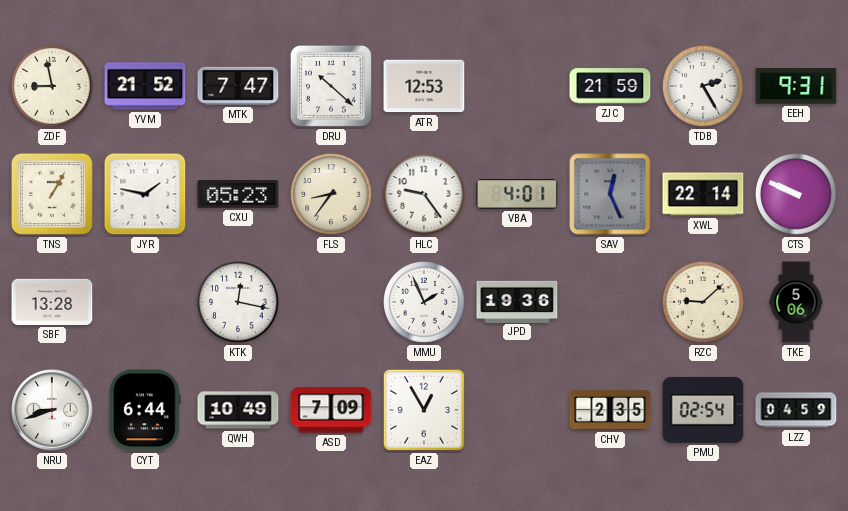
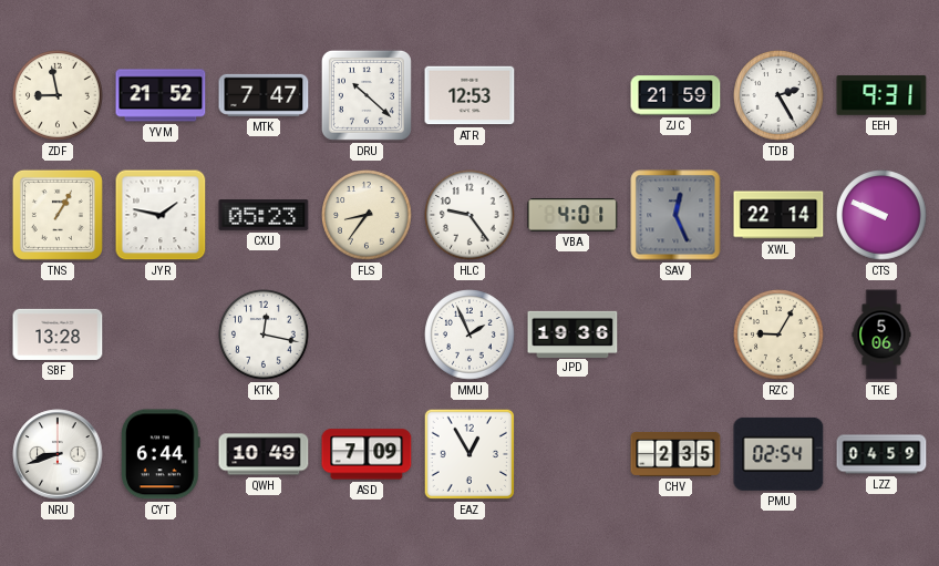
RZC: 9:08 -> 9:05 (778, 335)
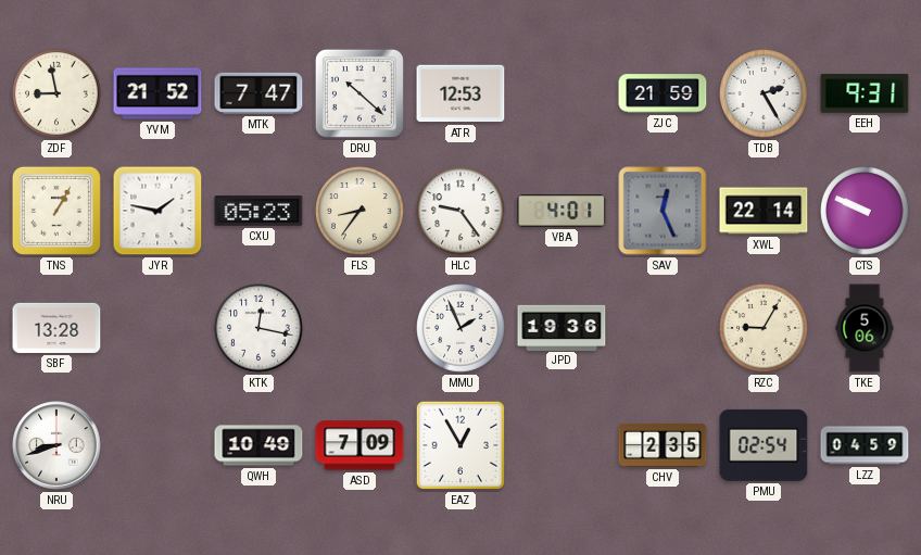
CYT: 6:44 -> none (162, 454)
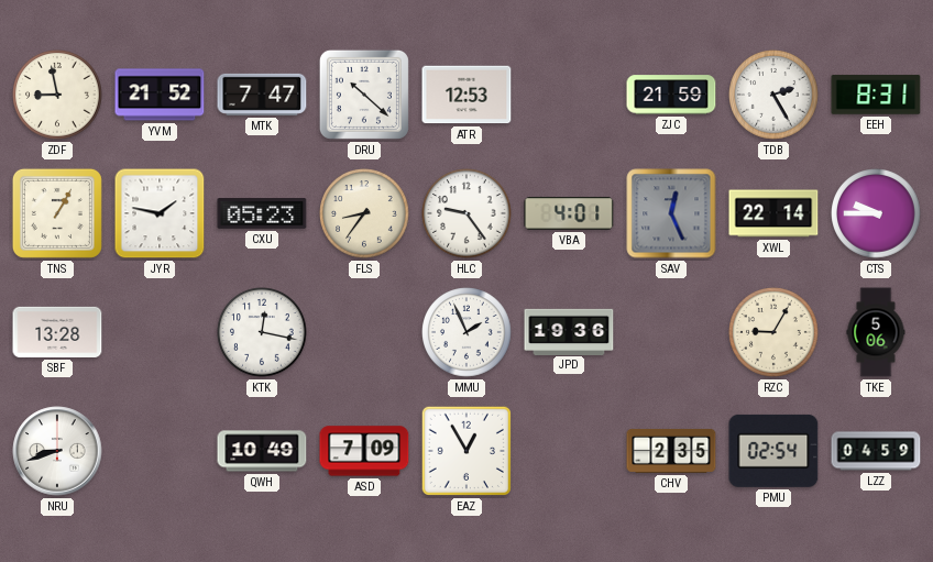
EEH: 9:31 -> 8:31 (876, 95)
CTS: 9:49 -> 9:45 (876, 213)
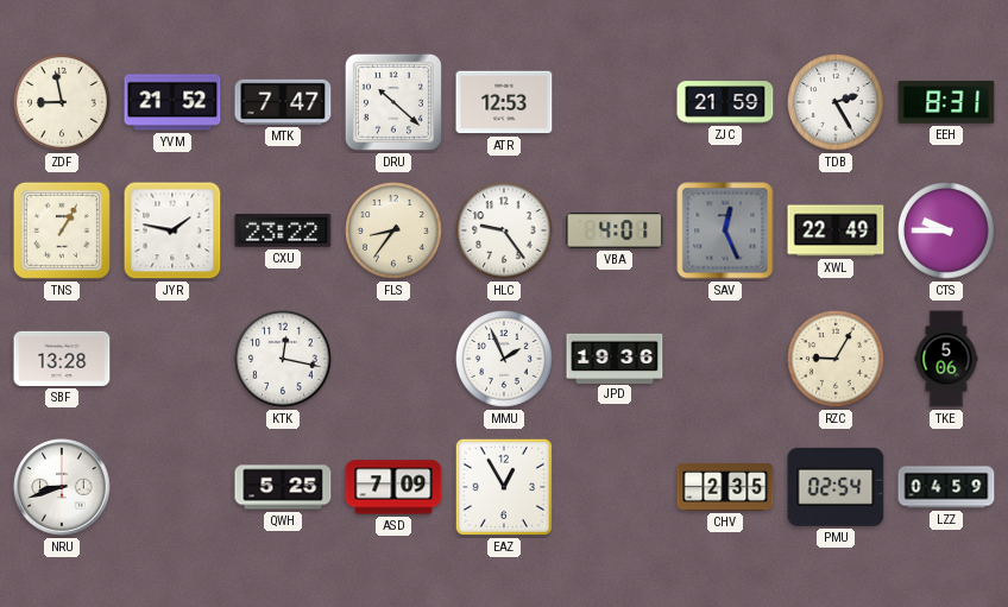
CXU: 05:23 -> 23:22 (283, 230)
XWL: 22:14 -> 22:49 (836, 230)
QWH: 10:49 -> 5:25 (283, 487)
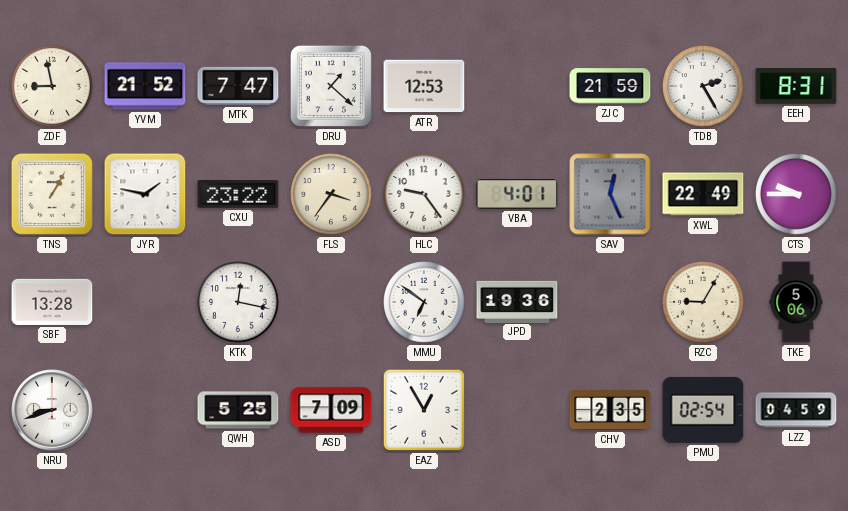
DRU: 10:22 -> 1:22 (331, 86)
FLS: 8:36 -> 3:36 (331, 194)
MMU: 1:56 -> 6:51 (424, 302)
